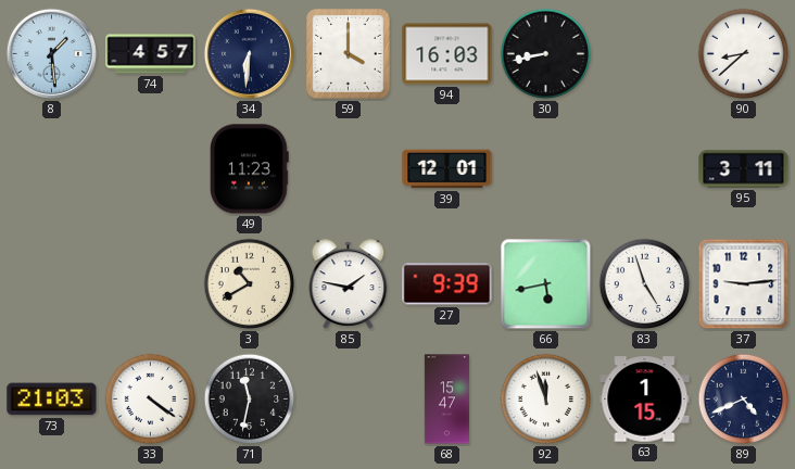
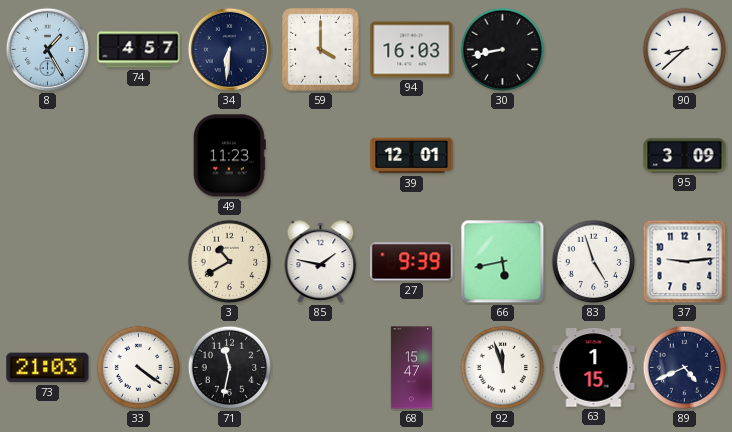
8: 1:29 -> 1:25 (47, 49)
95: 3:11 -> 3:09 (685, 156)
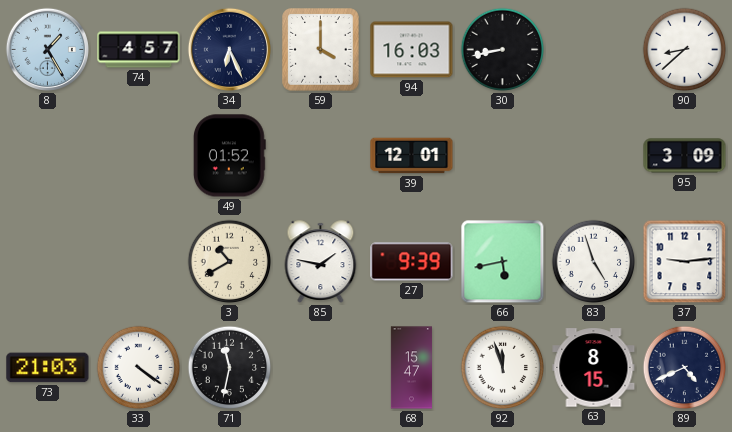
34: 6:31 -> 6:26 (229, 49)
49: 11:23 -> 01:52 (229, 156)
63: 1:15 -> 8:15 (594, 368)
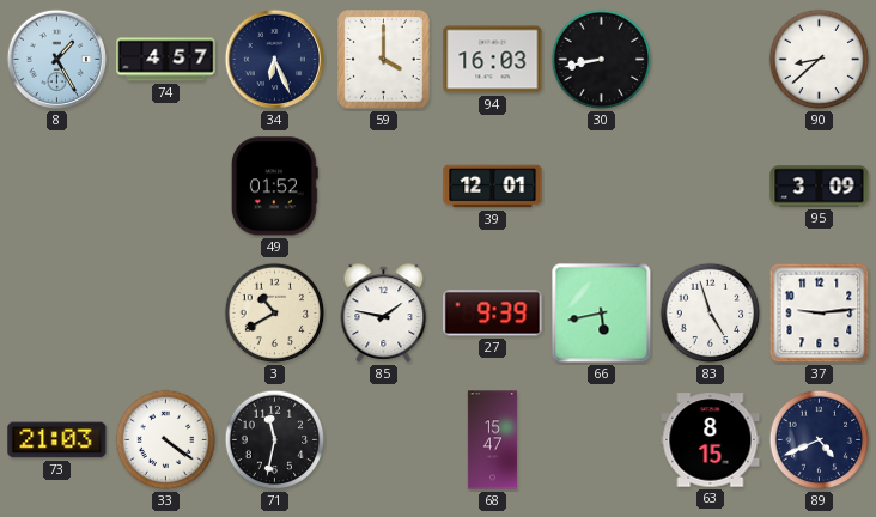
92: 11:57 -> none (503, 368)
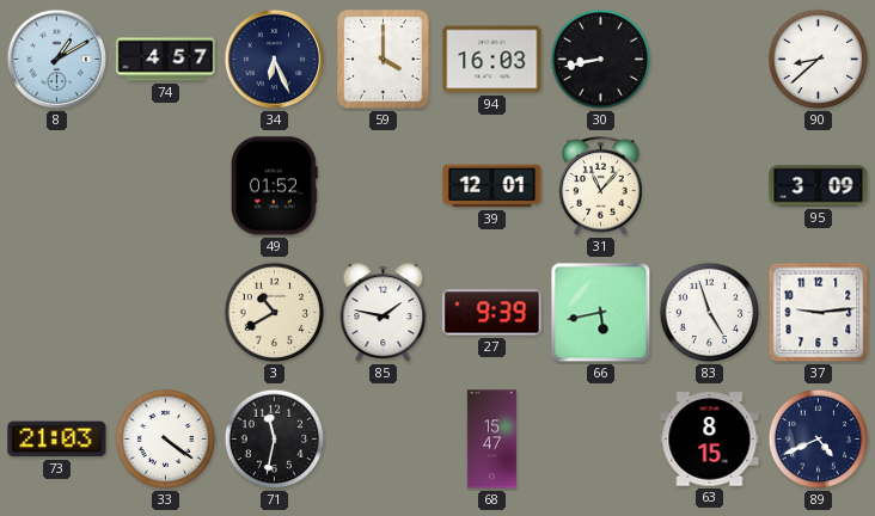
8: 1:25 -> 1:10 (56, 59)
31: none -> 11:07 (601, 186)
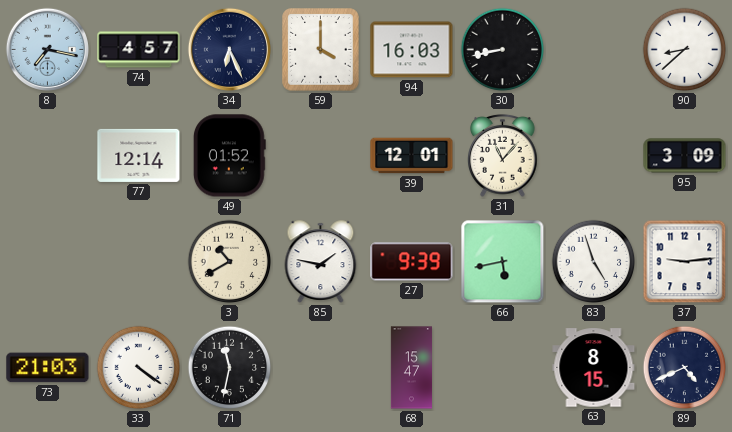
8: 1:10 -> 7:17 (47, 49)
77: none -> 12:14 (139, 155)
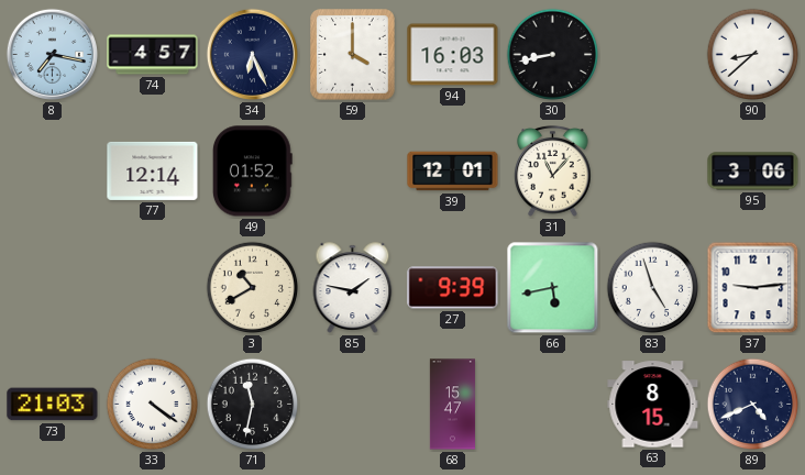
95: 3:09 -> 3:06 (753, 172)
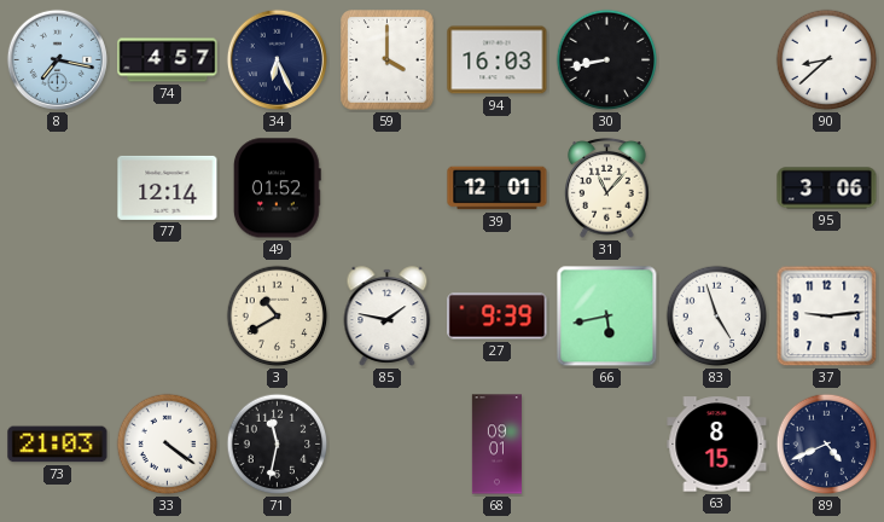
68: 15:47 -> 09:01 (496, 445)
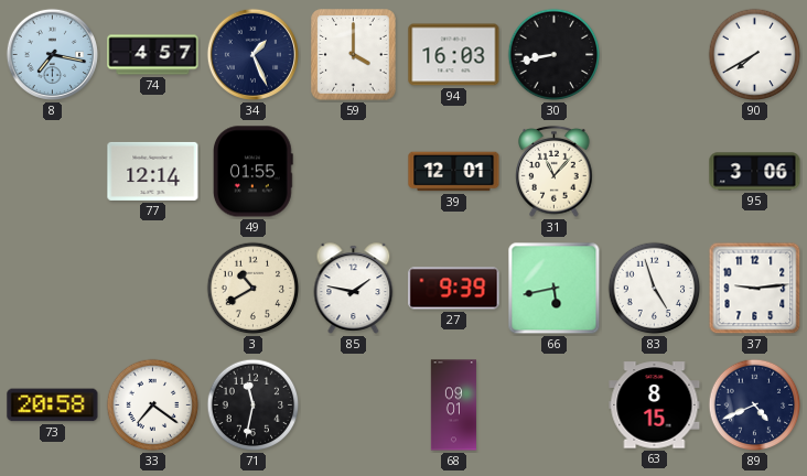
34: 6:26 -> 1:26 (252, 54)
90: 8:38 -> 7:40 (755, 55)
49: 01:52 -> 01:55 (252, 172)
73: 21:03 -> 20:58 (53, 405)
33: 4:21 -> 7:21 (153, 405)
